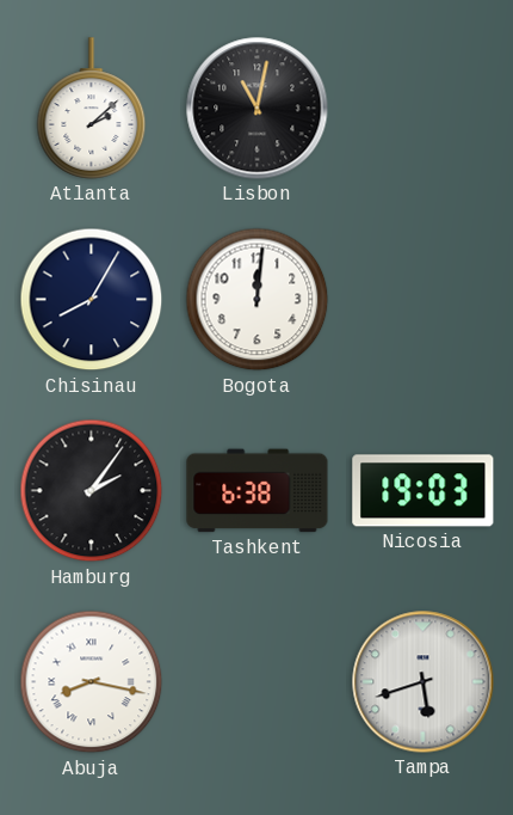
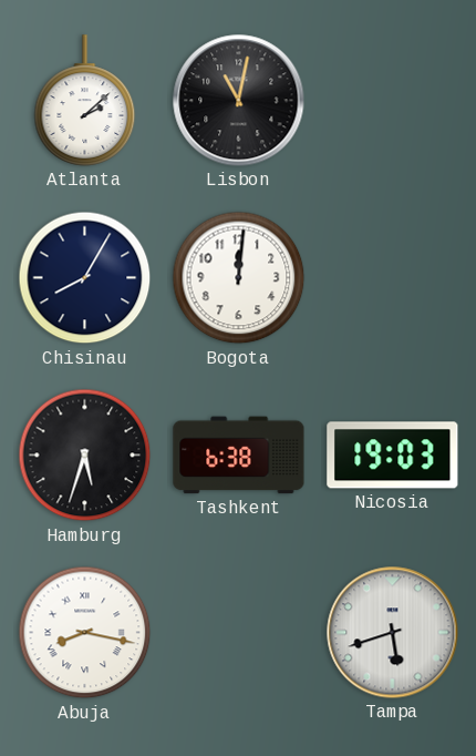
Hamburg: 2:06 -> 5:33 (85, 456)
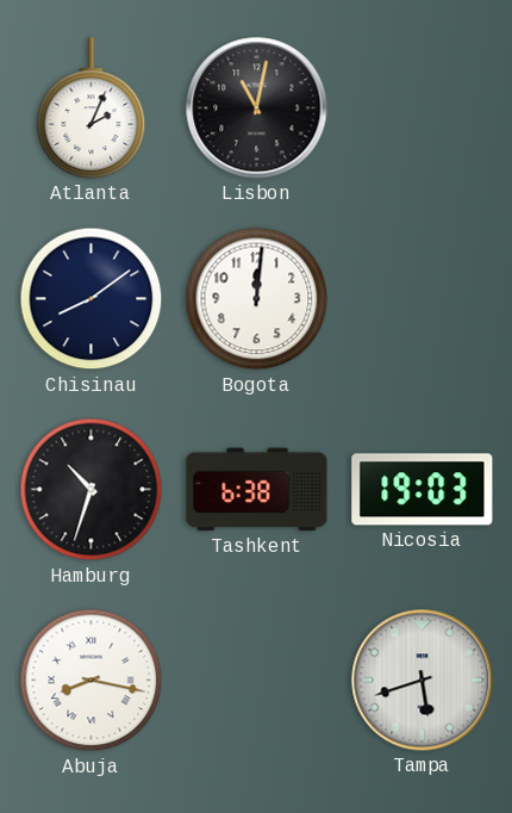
Atlanta: 2:08 -> 2:04 (92, 108)
Chisinau: 8:05 -> 8:09 (92, 299)
Hamburg: 5:33 -> 10:33 (92, 490)
